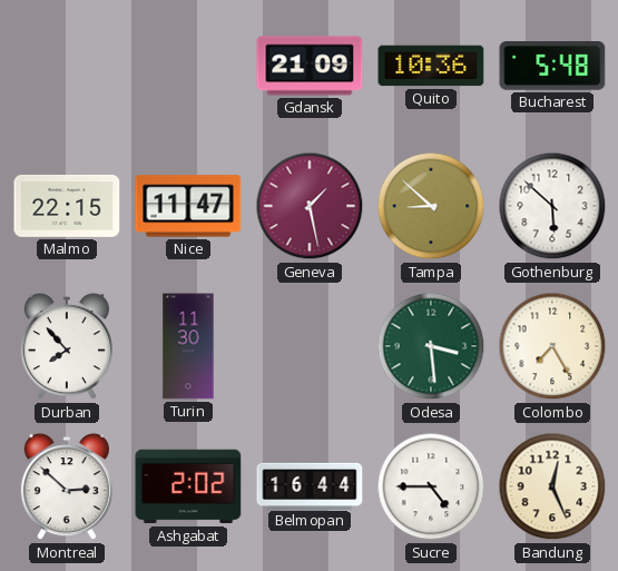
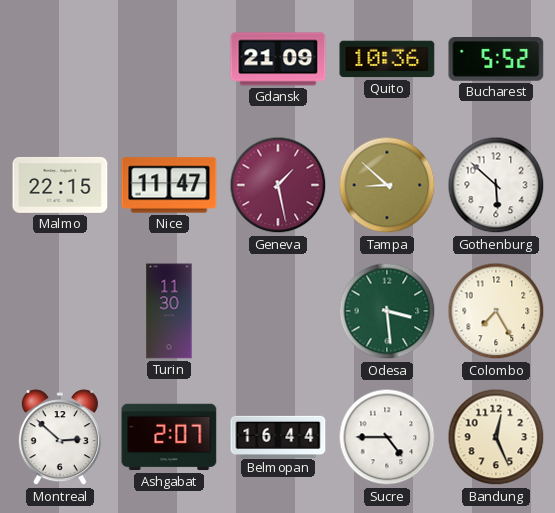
Bucharest: 5:48 -> 5:52 (496, 60)
Durban: 7:53 -> none (67, 347)
Ashgabat: 2:02 -> 2:07 (169, 437)
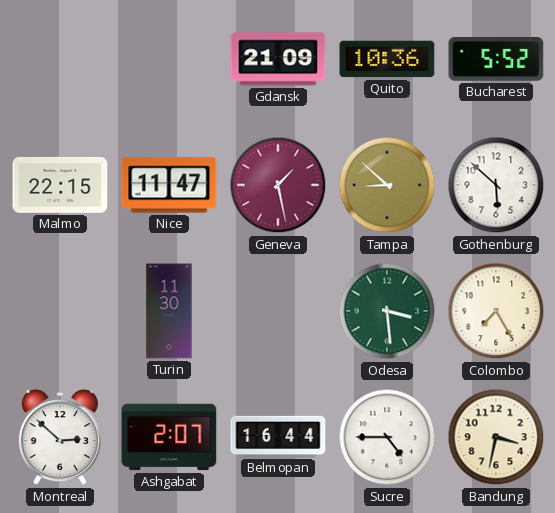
Bandung: 12:26 -> 3:32 (496, 437)
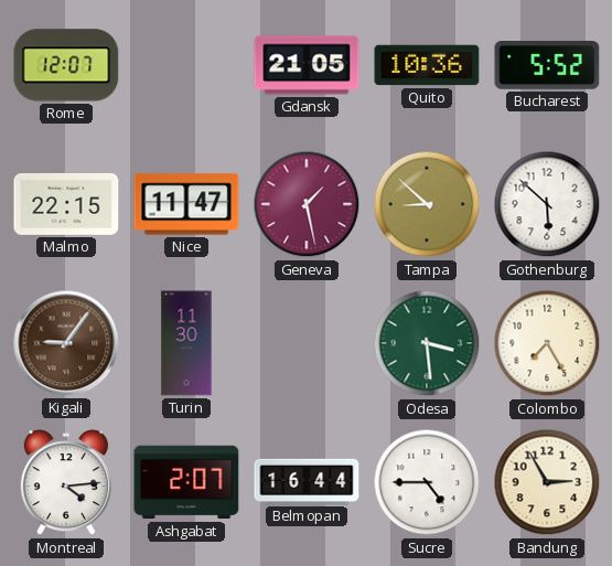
Rome: none -> 12:07 (66, 65)
Gdansk: 21:09 -> 21:05 (307, 65)
Kigali: none -> 9:06 (66, 343)
Montreal: 2:52 -> 4:14 (66, 483)
Bandung: 3:32 -> 2:55 (547, 482)
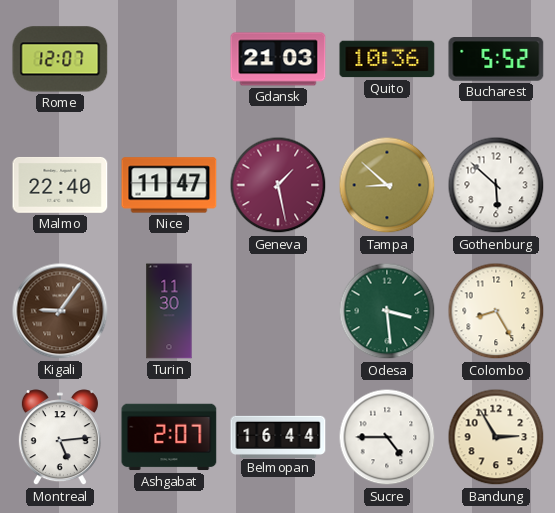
Gdansk: 21:05 -> 21:03 (278, 59)
Malmo: 22:15 -> 22:40 (60, 185)
Colombo: 7:25 -> 8:25 (496, 311)
Montreal: 4:14 -> 5:14 (60, 438)
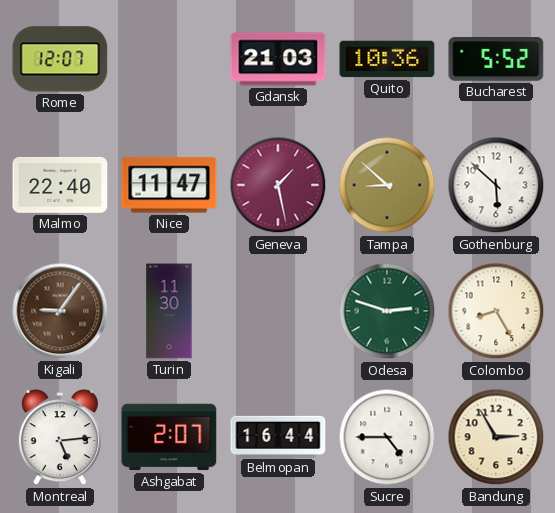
Odesa: 3:29 -> 2:48 (387, 311)
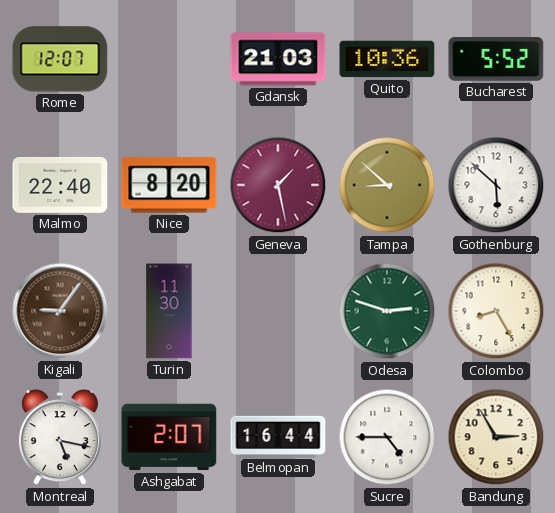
Nice: 11:47 -> 8:20 (169, 185)
Montreal: 5:14 -> 5:17 (60, 438)
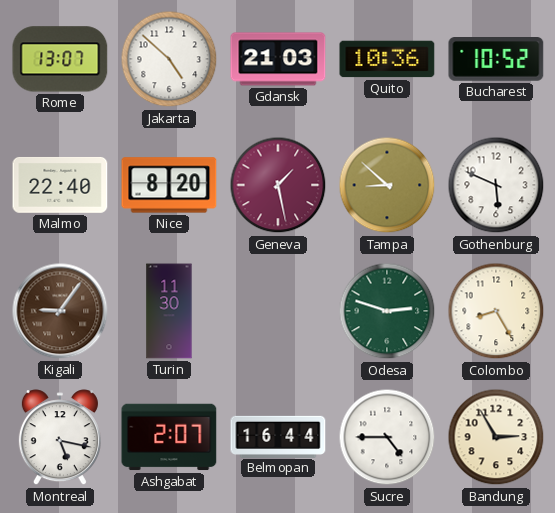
Rome: 12:07 -> 13:07 (60, 59)
Jakarta: none -> 4:52 (169, 59)
Bucharest: 5:52 -> 10:52 (496, 60)
Gothenburg: 5:52 -> 5:49 (496, 185)
